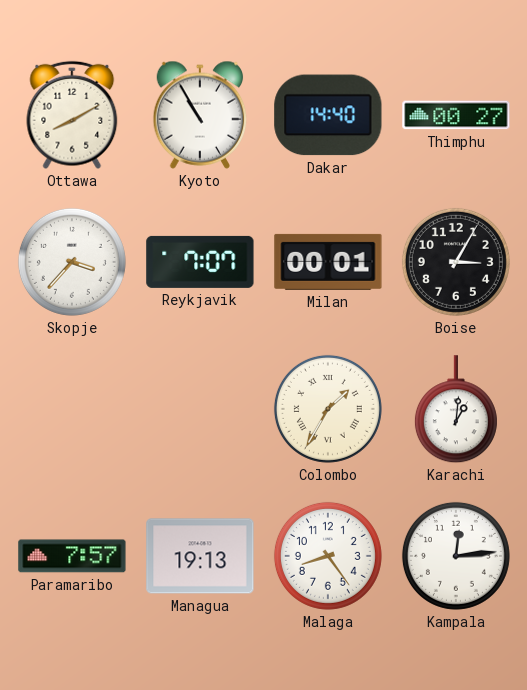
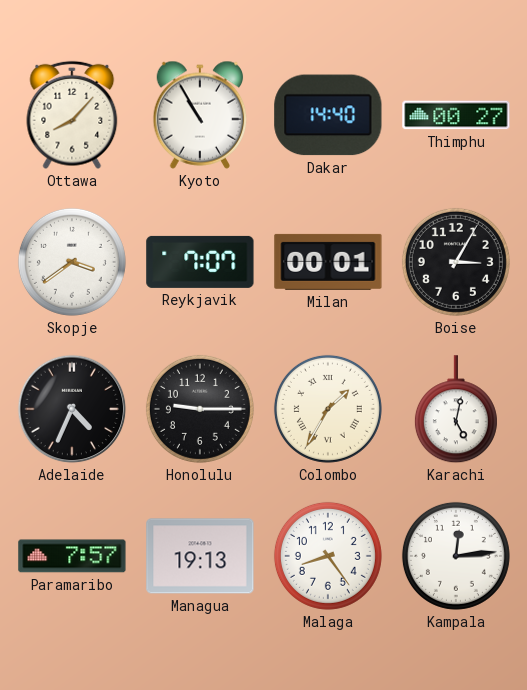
Ottawa: 8:10 -> 8:07 (72, 115)
Skopje: 3:37 -> 3:39 (72, 262)
Adelaide: none -> 4:34 (72, 409)
Honolulu: none -> 9:15 (200, 409)
Karachi: 1:01 -> 5:02 (456, 410)
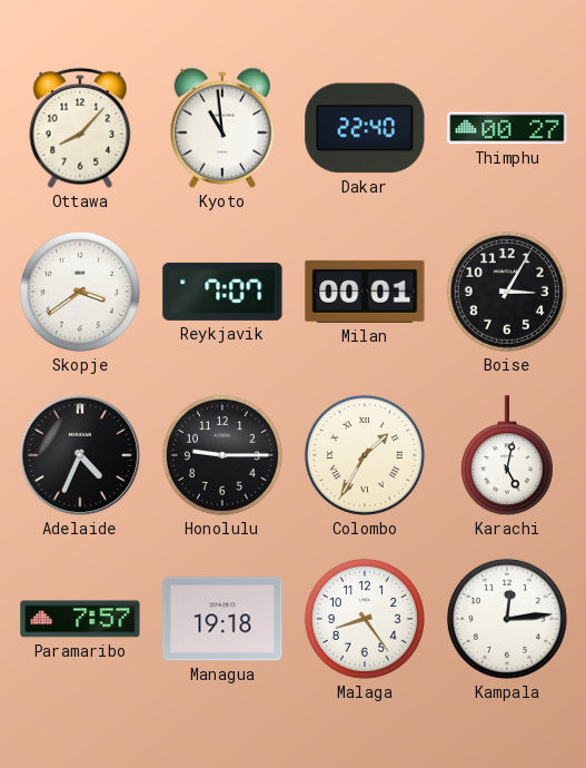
Kyoto: 10:55 -> 10:59 (222, 128)
Dakar: 14:40 -> 22:40 (365, 128)
Managua: 19:13 -> 19:18 (222, 619)
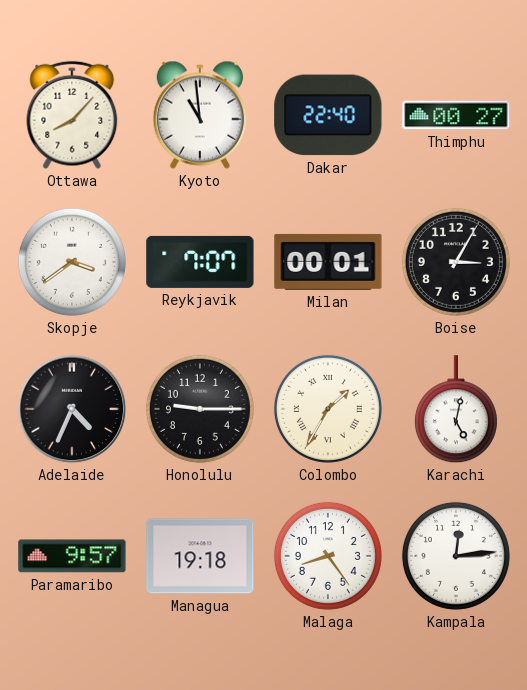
Paramaribo: 7:57 -> 9:57 (72, 556)
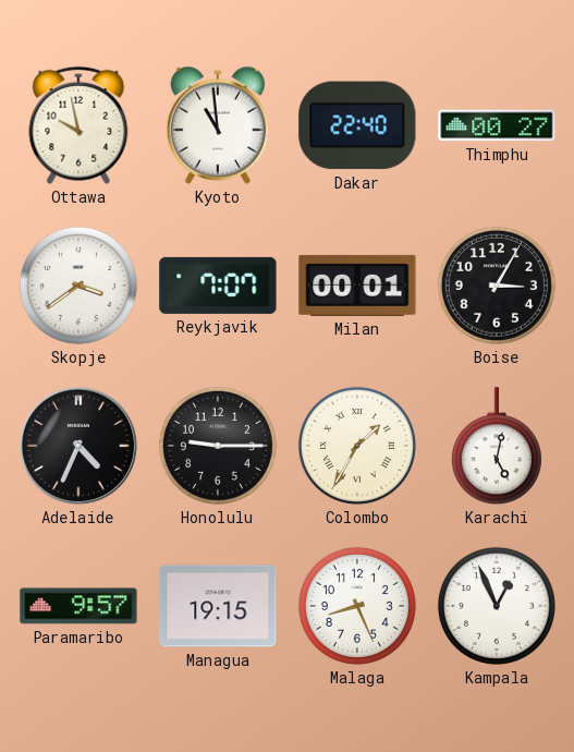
Ottawa: 8:07 -> 9:58 (78, 125)
Managua: 19:18 -> 19:15 (218, 606)
Malaga: 8:24 -> 8:26 (357, 606)
Kampala: 12:14 -> 12:56 (497, 606)
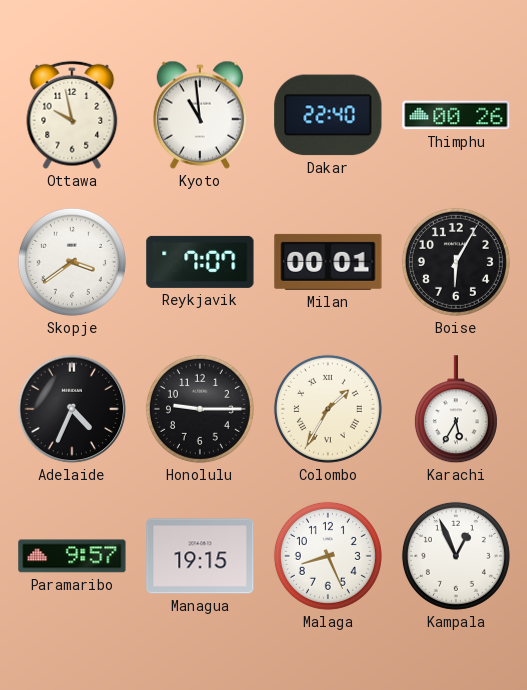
Thimphu: 00:27 -> 00:26 (456, 115)
Boise: 3:05 -> 6:05 (456, 262)
Karachi: 5:02 -> 5:35 (456, 410)
